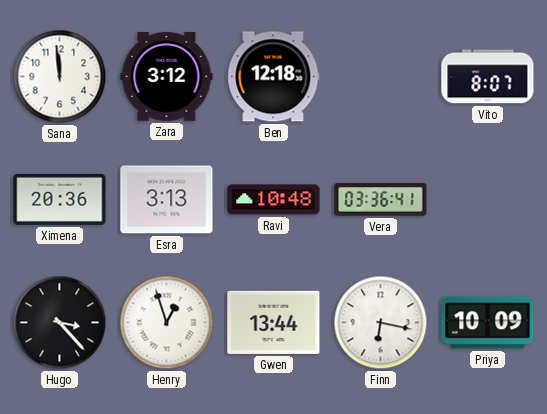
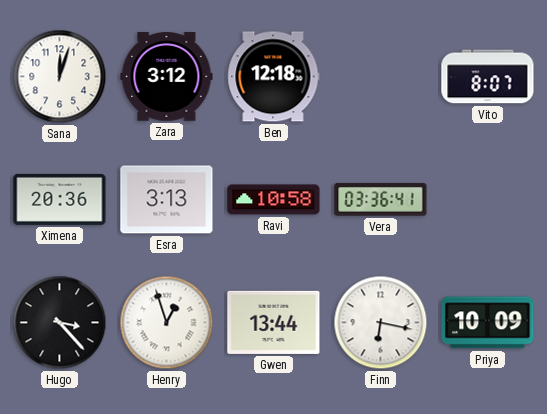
Sana: 11:59 -> 12:03 (60, 77)
Ravi: 10:48 -> 10:58 (274, 200)
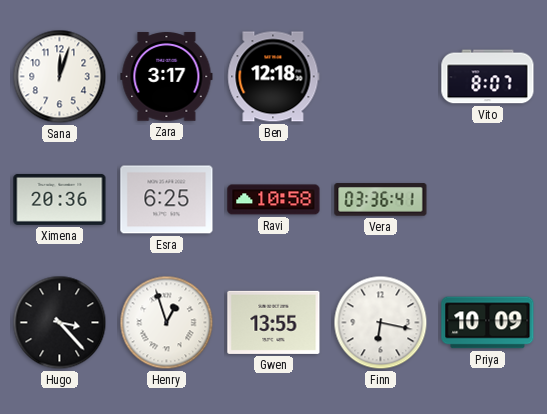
Zara: 3:12 -> 3:17 (167, 77)
Esra: 3:13 -> 6:25 (167, 200)
Gwen: 13:44 -> 13:55 (274, 322)
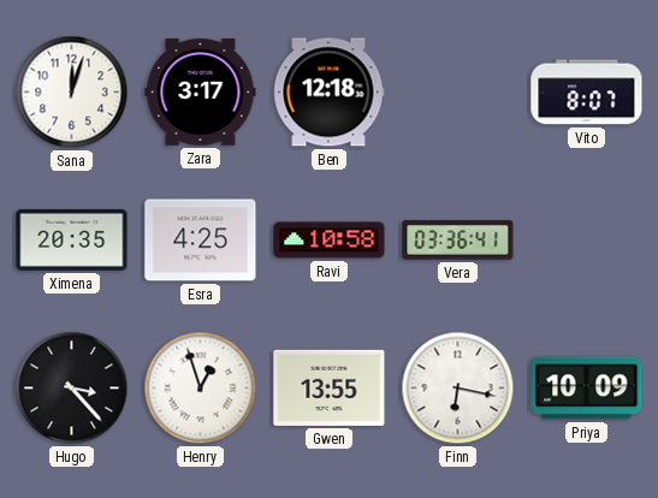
Ximena: 20:36 -> 20:35 (72, 239)
Esra: 6:25 -> 4:25 (201, 241)
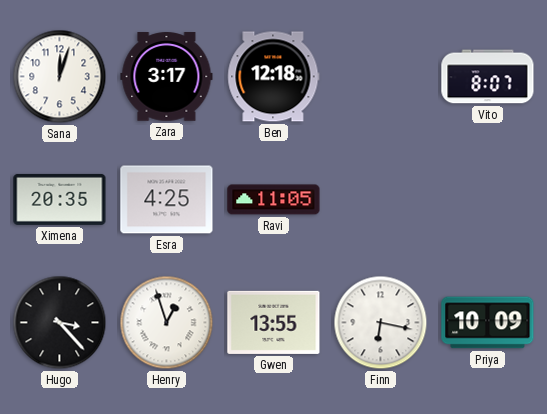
Ravi: 10:58 -> 11:05 (274, 200)
Vera: 03:36 -> none (458, 241)
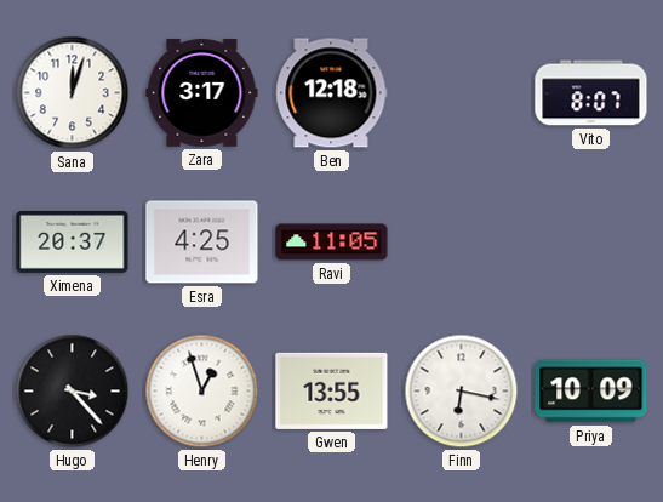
Ximena: 20:35 -> 20:37 (73, 241)
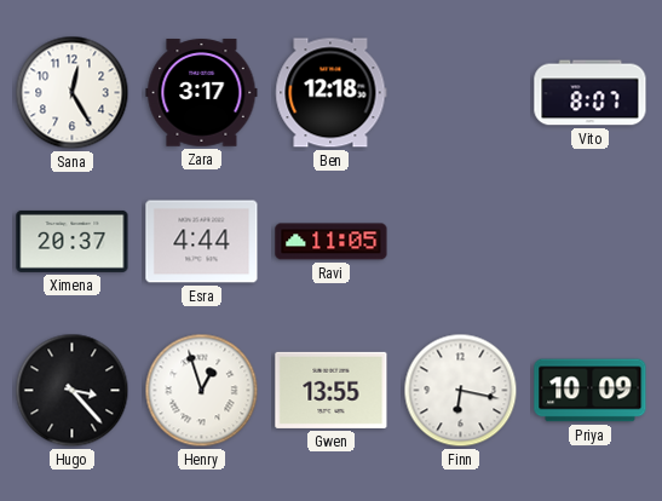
Sana: 12:03 -> 12:25 (73, 93)
Esra: 4:25 -> 4:44 (202, 242)
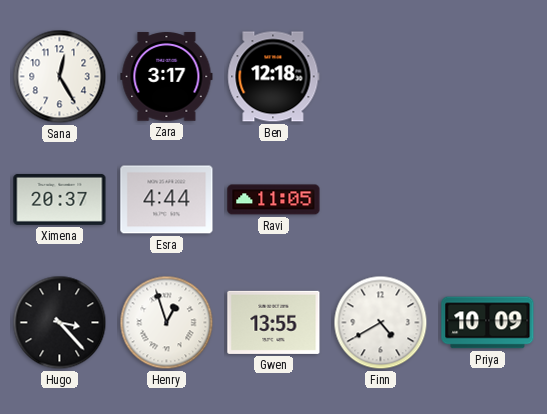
Vito: 8:07 -> none (591, 93)
Finn: 6:17 -> 4:40 (381, 323)
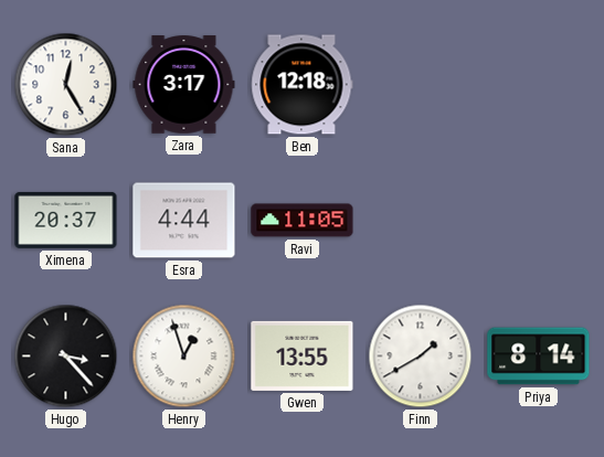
Finn: 4:40 -> 1:40 (421, 357)
Priya: 10:09 -> 8:14 (539, 357)
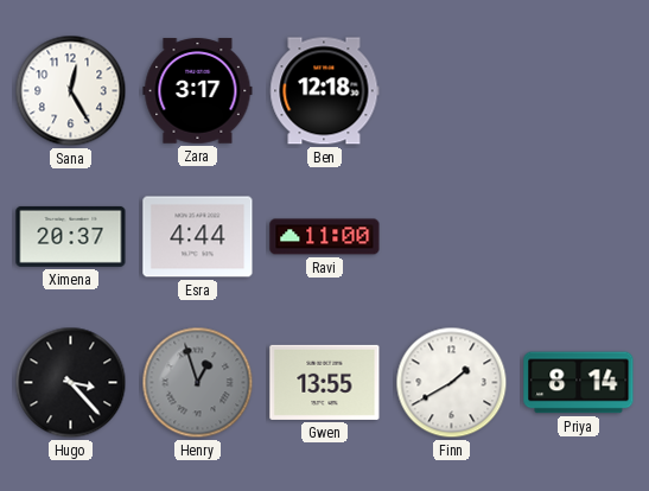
Ravi: 11:05 -> 11:00 (325, 237)
Henry dial: white -> grey (198, 383)
